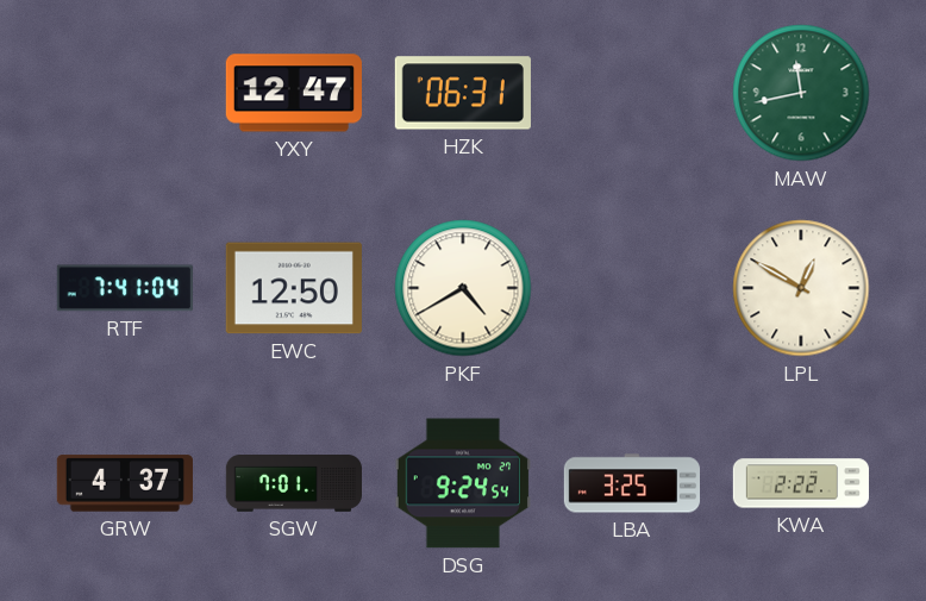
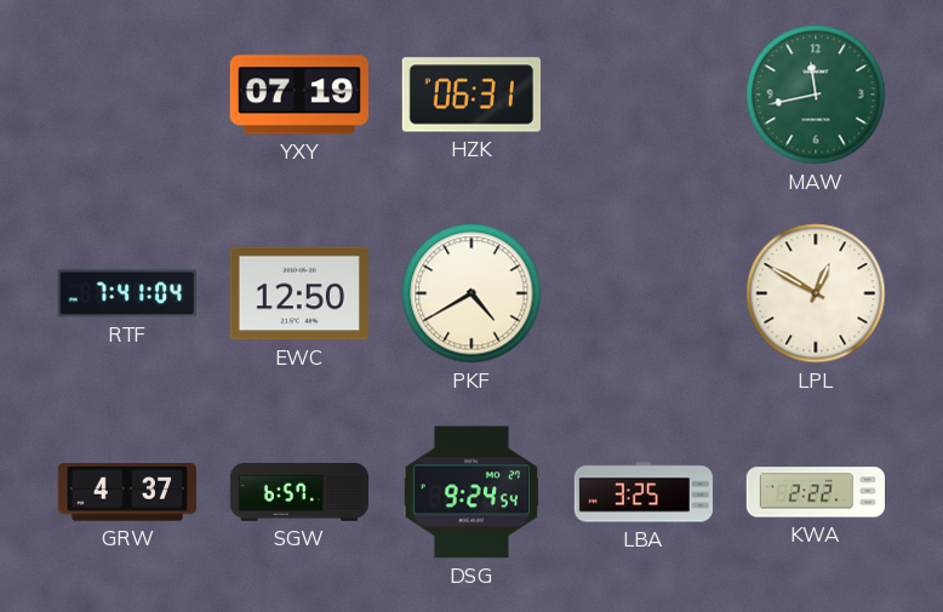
YXY: 12:47 -> 07:19 (299, 95)
SGW: 7:01 -> 6:57 (298, 493)
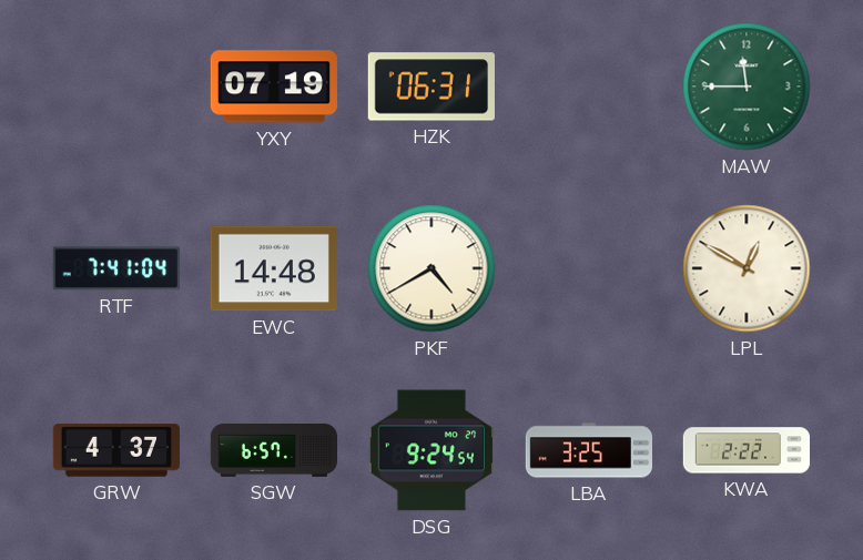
MAW: 11:43 -> 11:45 (747, 86)
EWC: 12:50 -> 14:48 (274, 268)
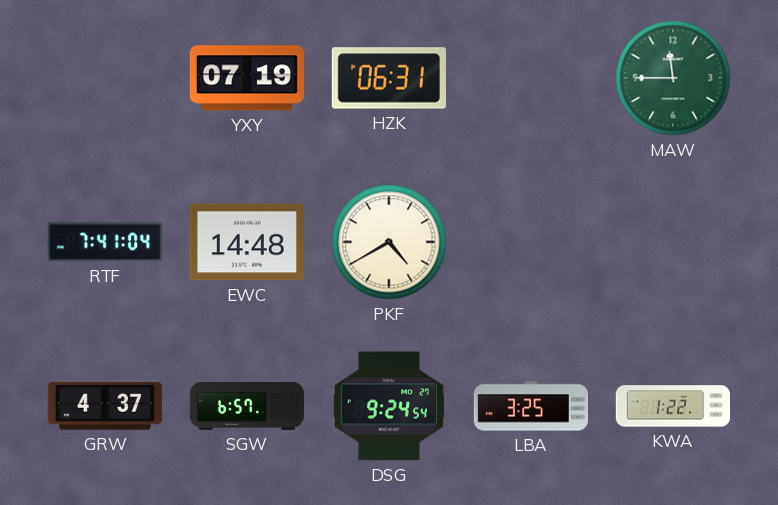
LPL: 12:50 -> none (747, 268)
KWA: 2:22 -> 1:22 (672, 406)
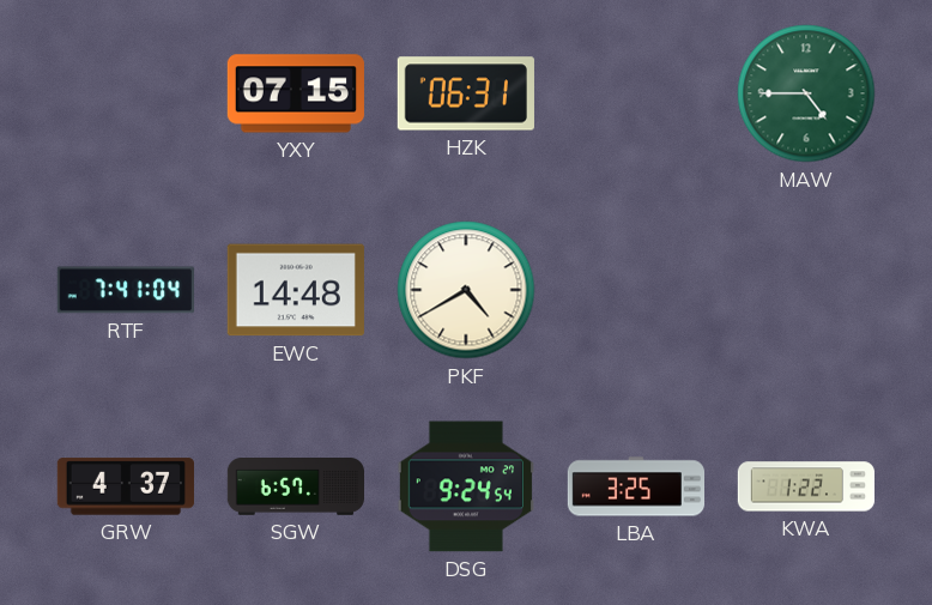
YXY: 07:19 -> 07:15 (296, 93)
MAW: 11:45 -> 4:45 (806, 93)
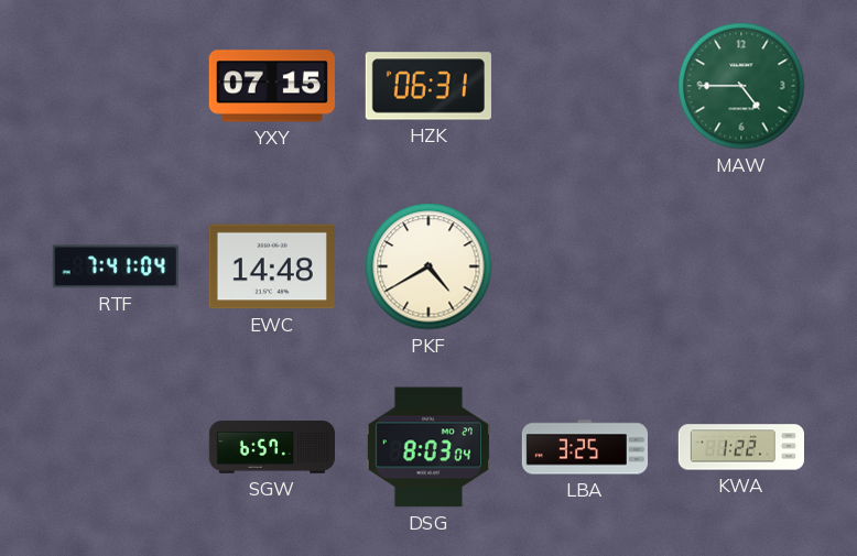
GRW: 4:37 -> none (126, 486)
DSG: 9:24 -> 8:03 (428, 447)
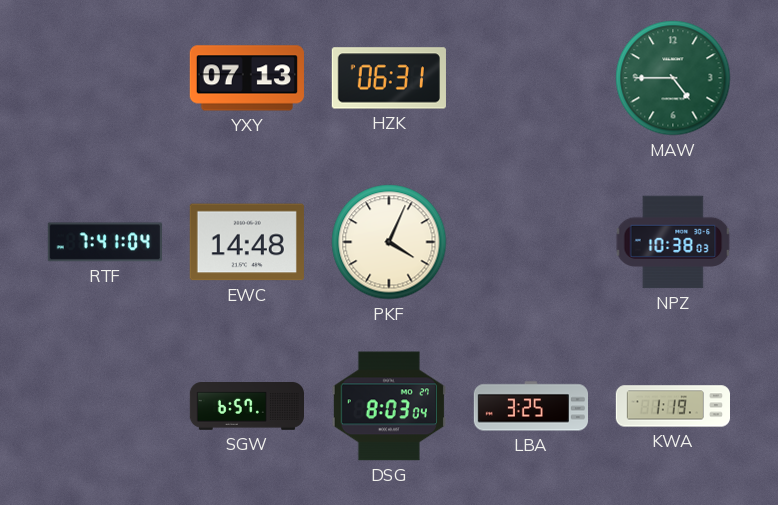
YXY: 07:15 -> 07:13 (247, 78)
PKF: 4:40 -> 4:04 (389, 242)
NPZ: none -> 10:38 (673, 242)
KWA: 1:22 -> 1:19 (672, 406)
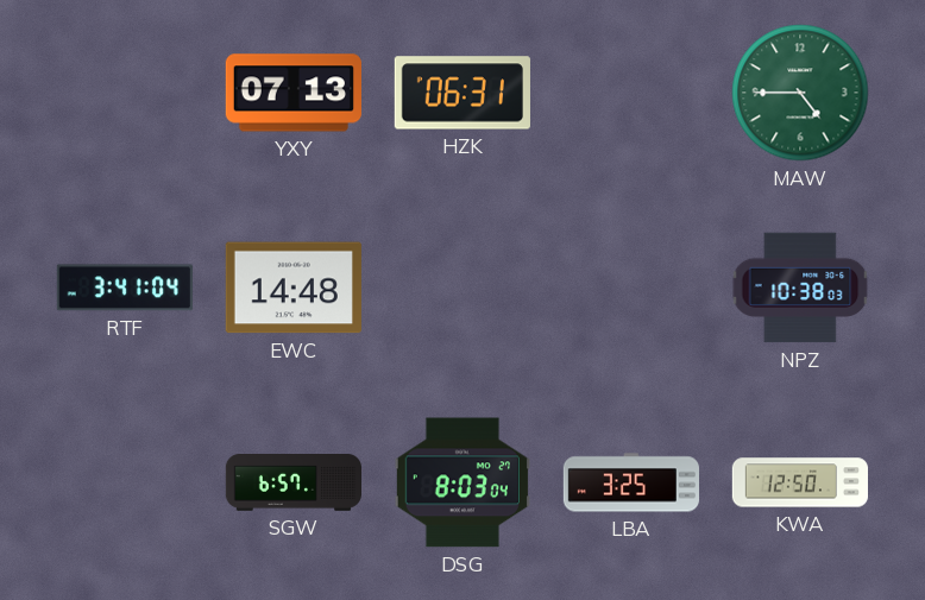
RTF: 7:41 -> 3:41 (125, 288)
PKF: 4:04 -> none (389, 242)
KWA: 1:19 -> 12:50 (799, 482)
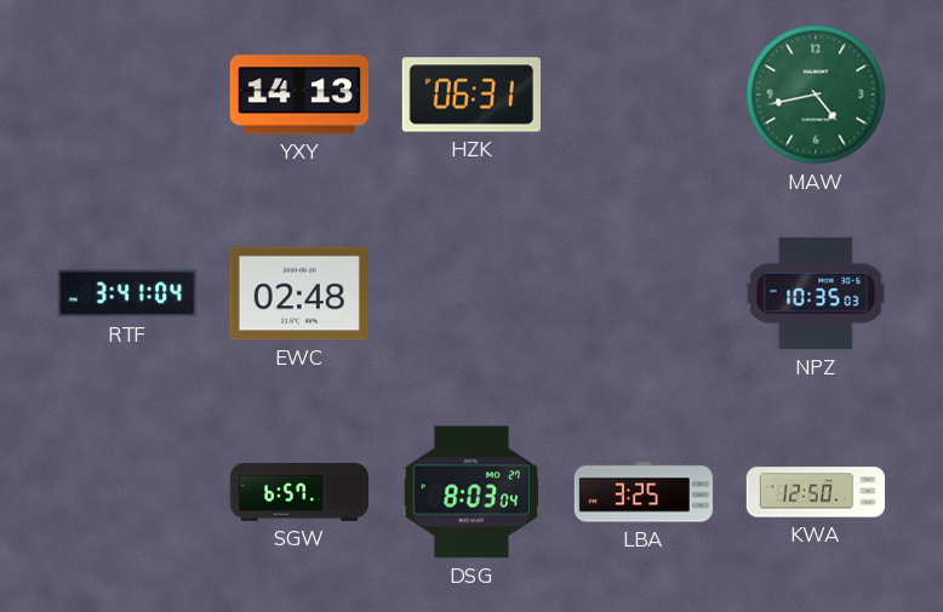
YXY: 07:13 -> 14:13 (299, 95)
MAW: 4:45 -> 4:43 (816, 95)
EWC: 14:48 -> 02:48 (299, 293)
NPZ: 10:38 -> 10:35 (816, 293)
